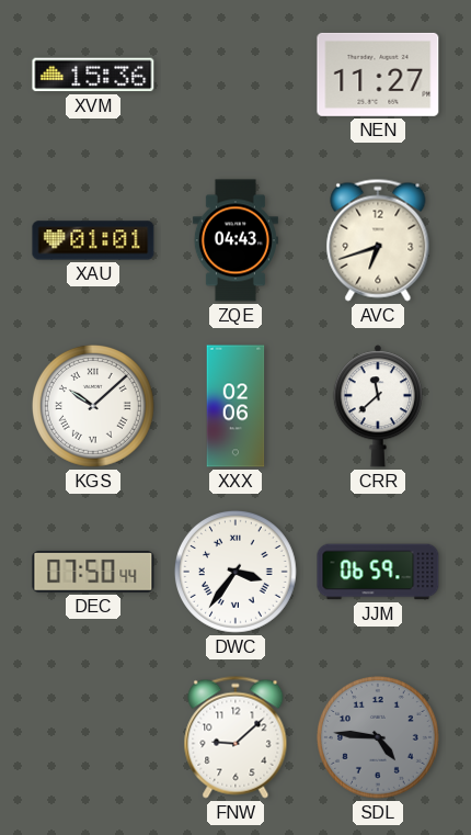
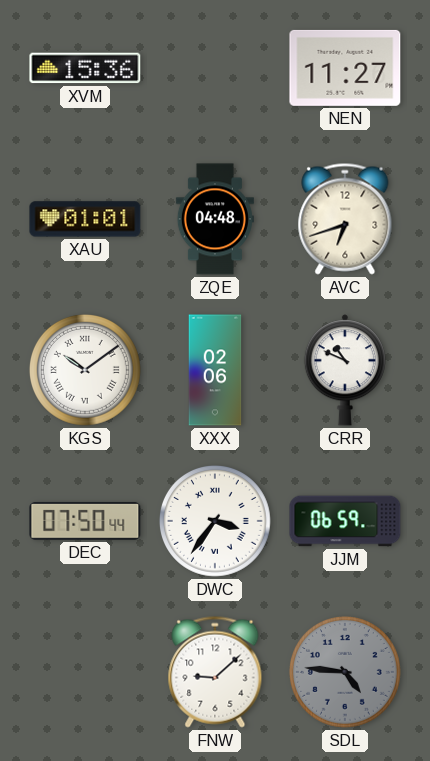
ZQE: 04:43 -> 04:48 (215, 219)
KGS: 10:08 -> 10:09 (85, 370)
CRR: 11:38 -> 10:49 (345, 370)
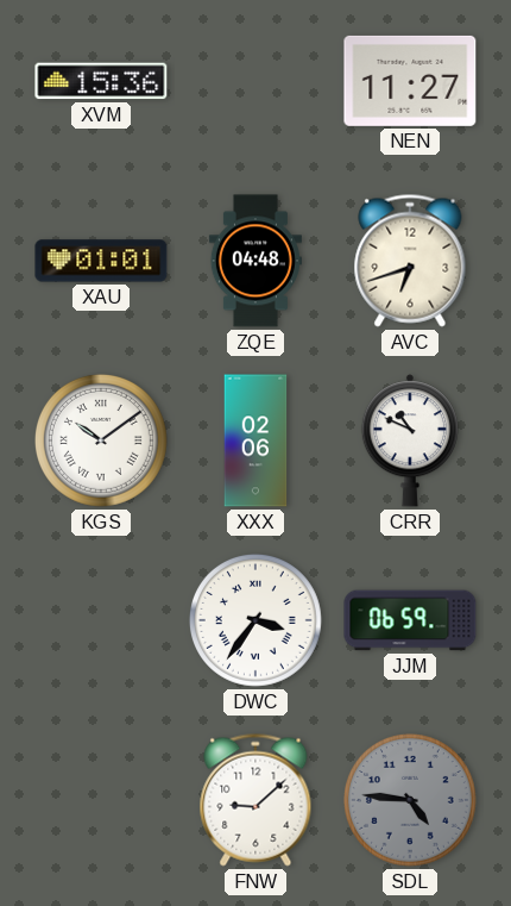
DEC: 07:50 -> none (85, 521)
